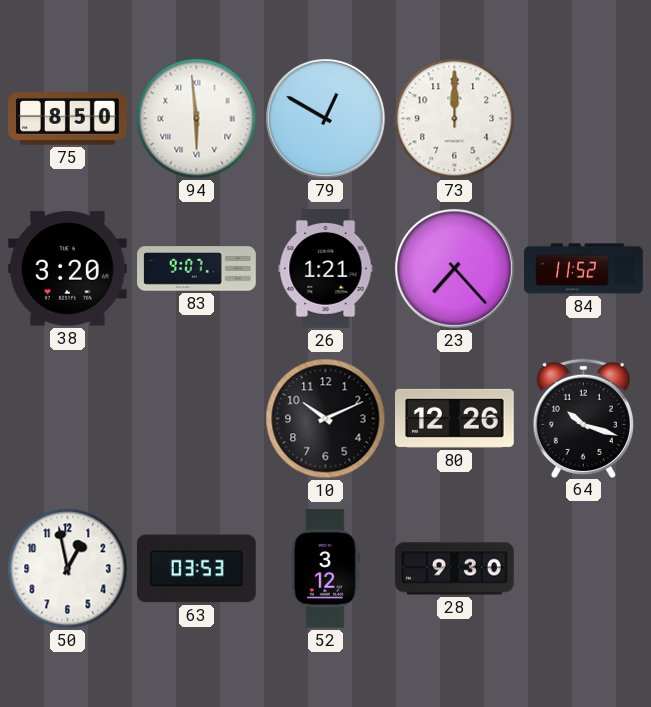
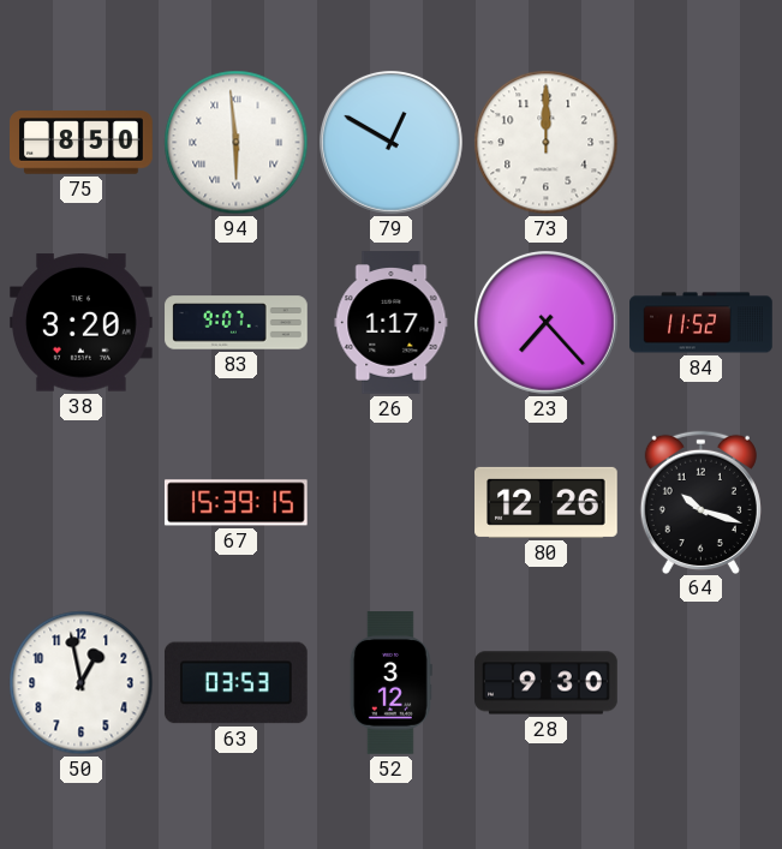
26: 1:21 -> 1:17 (392, 323)
67: none -> 15:39 (235, 503)
10: 10:11 -> none (326, 419)
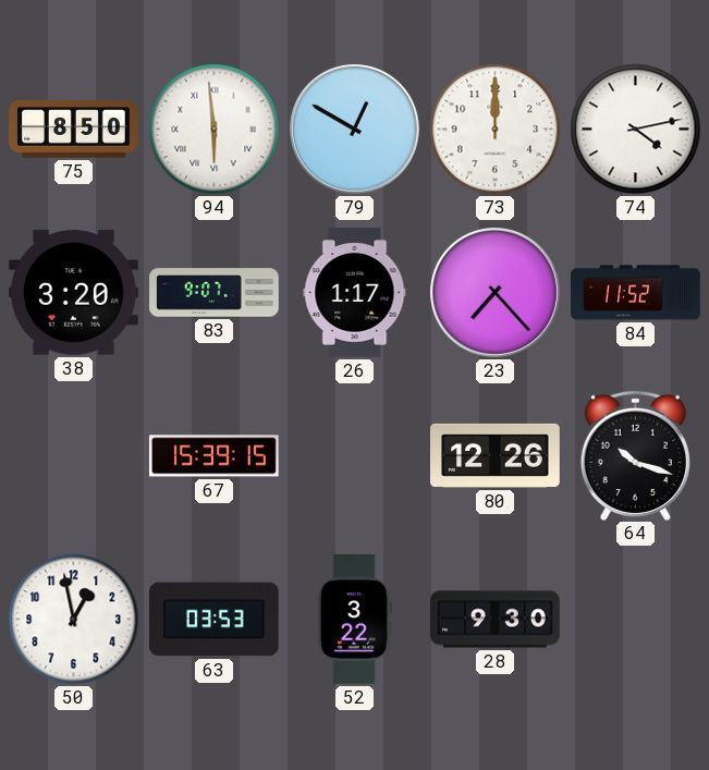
74: none -> 4:13 (636, 130)
52: 3:12 -> 3:22 (354, 620)
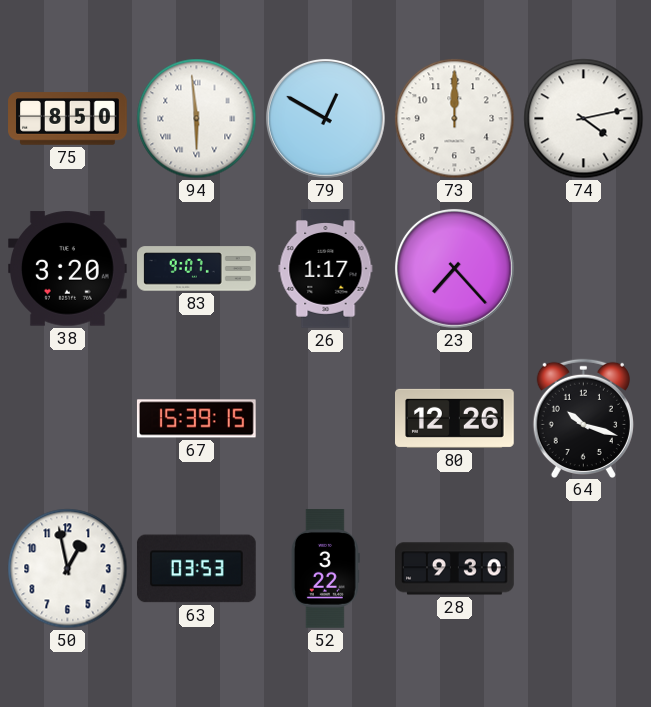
84: 11:52 -> none (636, 293)
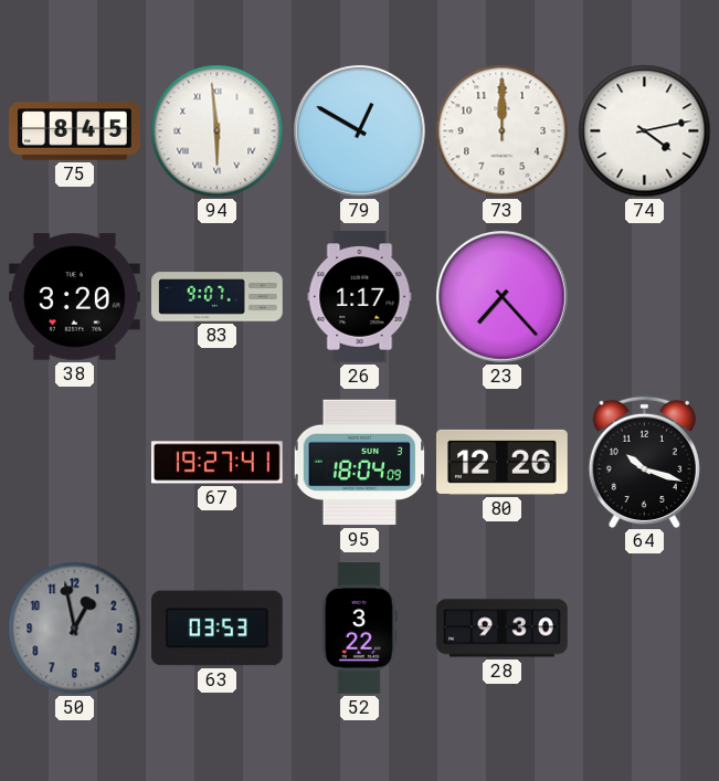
75: 8:50 -> 8:45 (75, 131)
67: 15:39 -> 19:27 (216, 463)
95: none -> 18:04 (360, 463)
50 dial: white -> grey (75, 629)
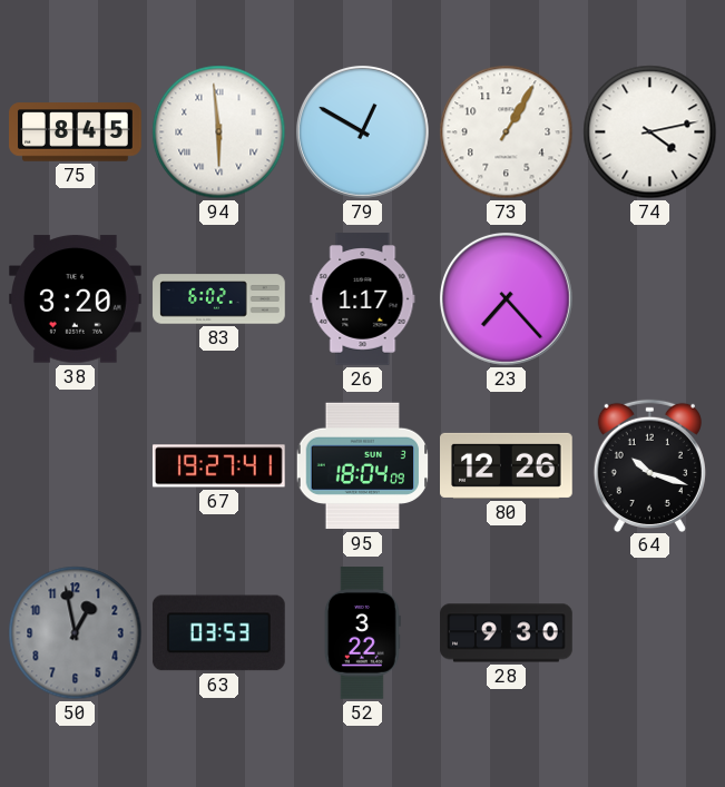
73: 12:00 -> 1:05 (507, 132)
83: 9:07 -> 6:02 (219, 299)
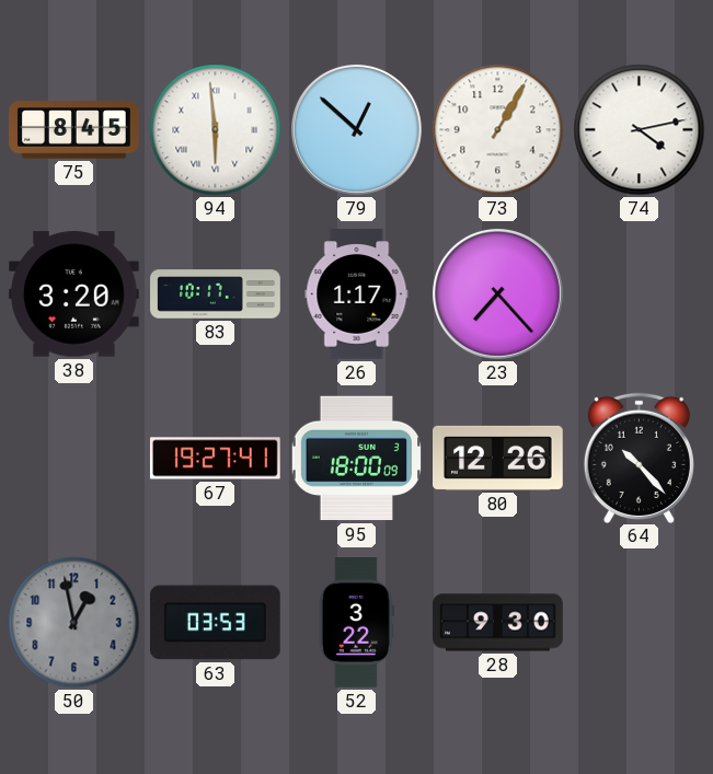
79: 12:50 -> 12:52 (356, 129)
83: 6:02 -> 10:17 (216, 294)
95: 18:04 -> 18:00 (357, 459)
64: 10:18 -> 10:23 (639, 458)
